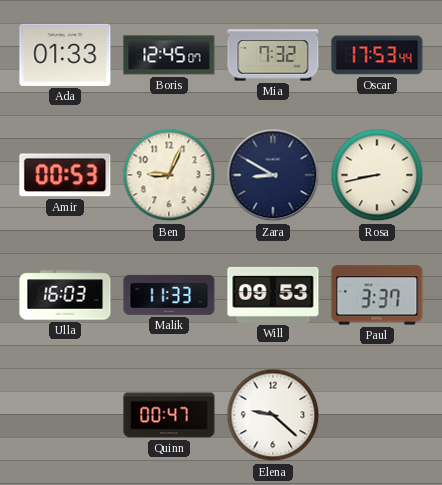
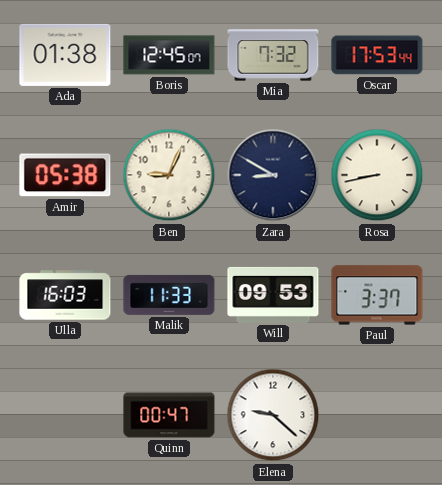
Ada: 01:33 -> 01:38 (65, 55)
Amir: 00:53 -> 05:38 (65, 175)
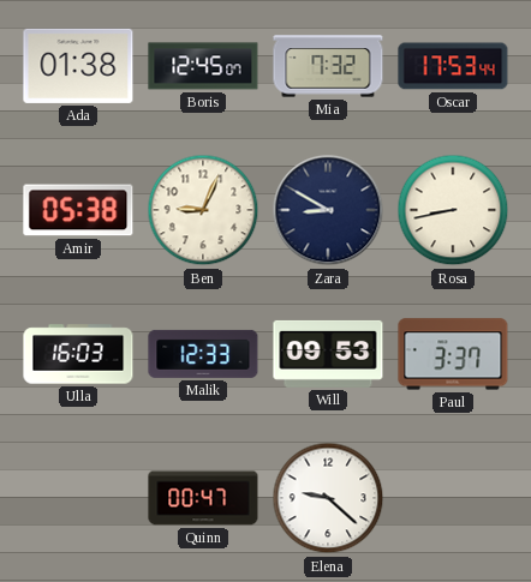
Malik: 11:33 -> 12:33 (203, 354)
